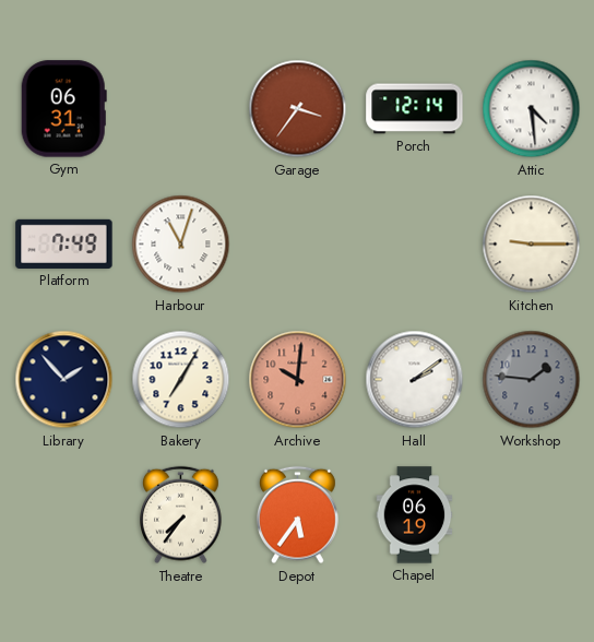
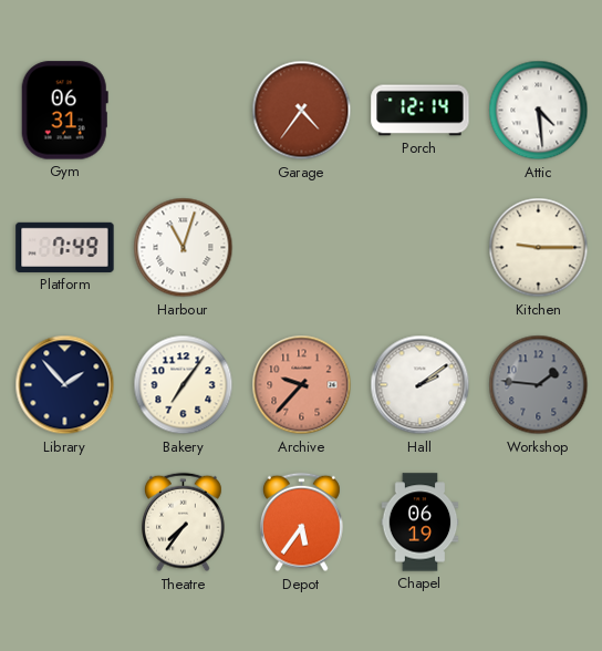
Garage: 3:36 -> 4:36 (302, 111)
Bakery: 7:05 -> 7:06 (184, 385)
Archive: 10:01 -> 9:37 (302, 385)
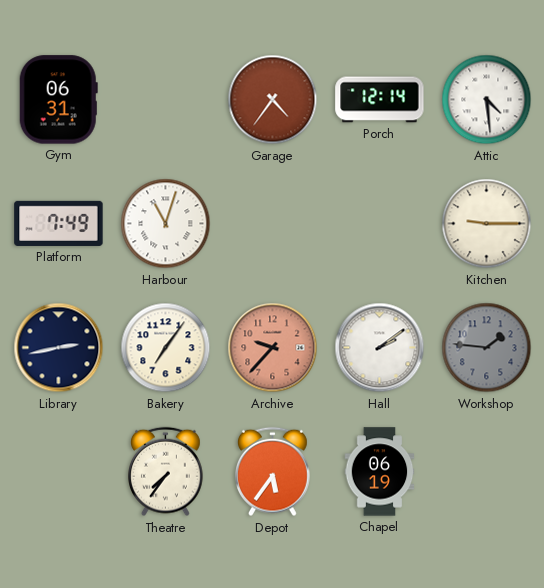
Library: 1:53 -> 2:43 (59, 348)
